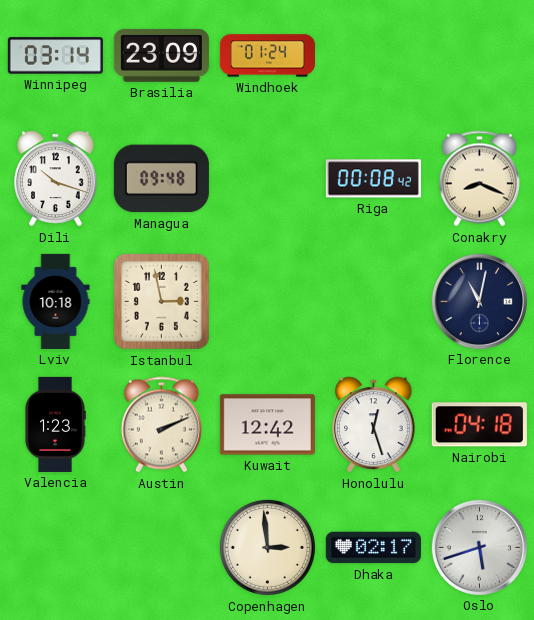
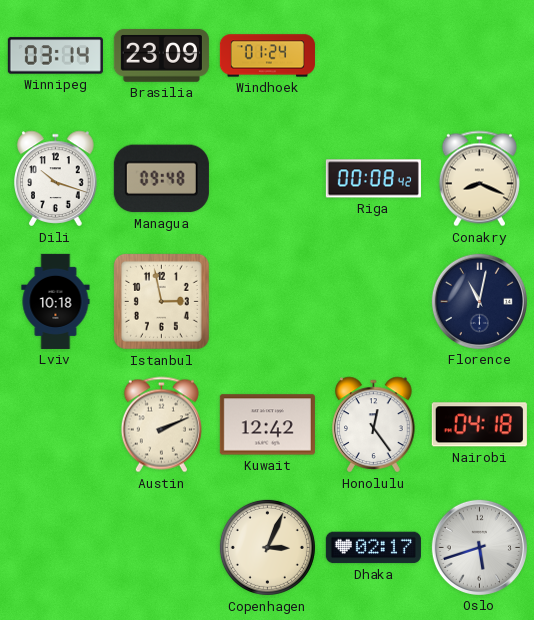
Valencia: 1:23 -> none (55, 424)
Honolulu: 12:27 -> 12:24 (374, 425)
Copenhagen: 2:59 -> 3:04 (267, 547)
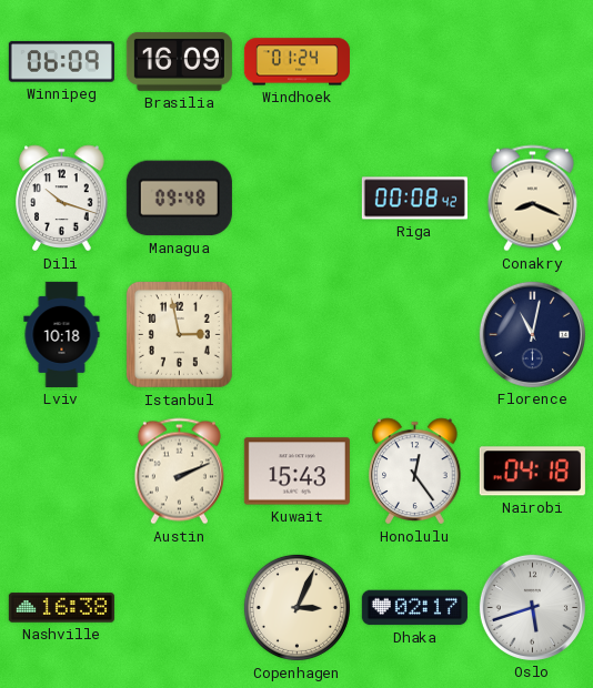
Winnipeg: 03:14 -> 06:09 (61, 62)
Brasilia: 23:09 -> 16:09 (179, 61)
Kuwait: 12:42 -> 15:43 (296, 472)
Nashville: none -> 16:38 (61, 608)
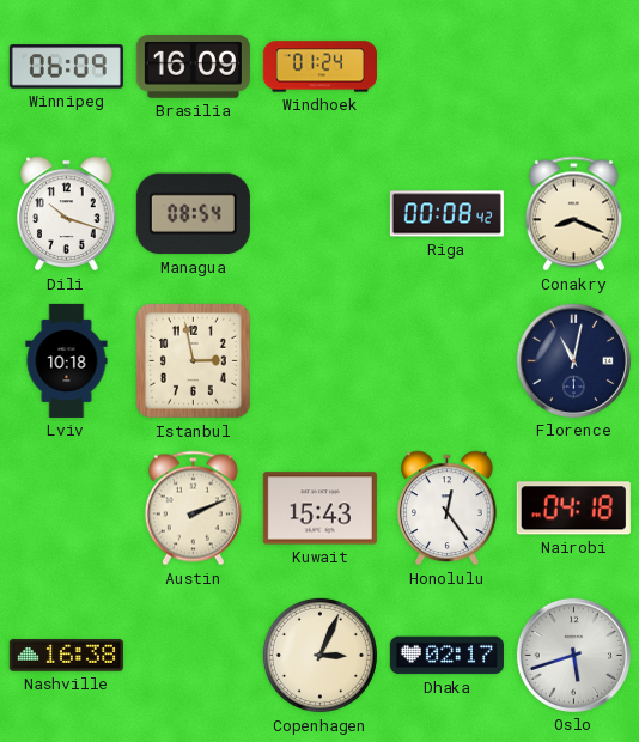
Managua: 09:48 -> 08:54 (193, 214)
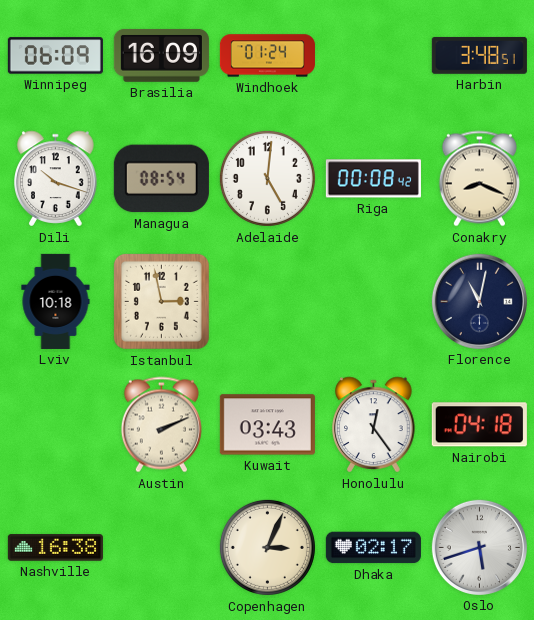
Harbin: none -> 3:48 (479, 55)
Adelaide: none -> 5:01 (267, 178)
Kuwait: 15:43 -> 03:43 (267, 425)
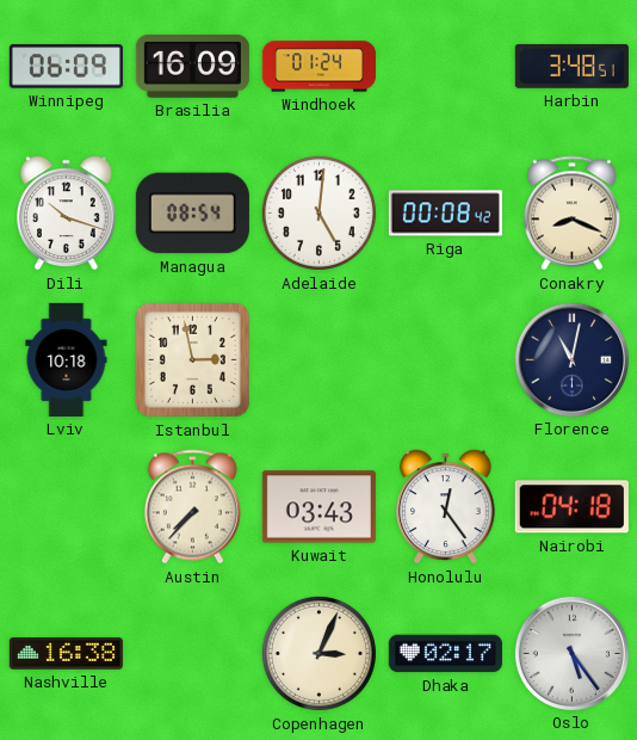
Austin: 2:11 -> 7:37 (192, 507)
Oslo: 5:42 -> 5:24 (571, 653)
